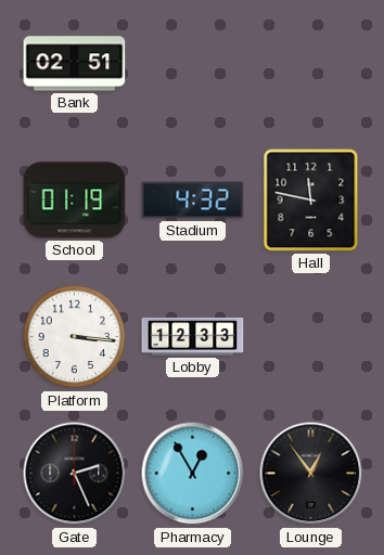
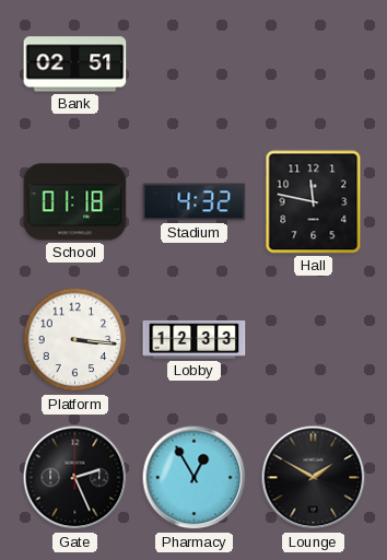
School: 01:19 -> 01:18 (75, 202)
Lounge: 12:54 -> 1:50 (314, 478)
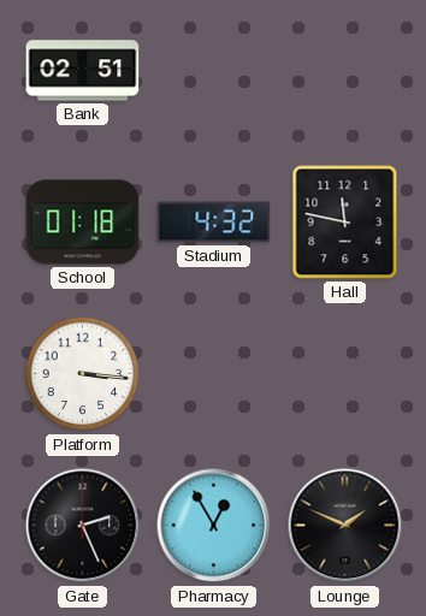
Lobby: 12:33 -> none (195, 339)
Lounge: 1:50 -> 1:49 (345, 526)
